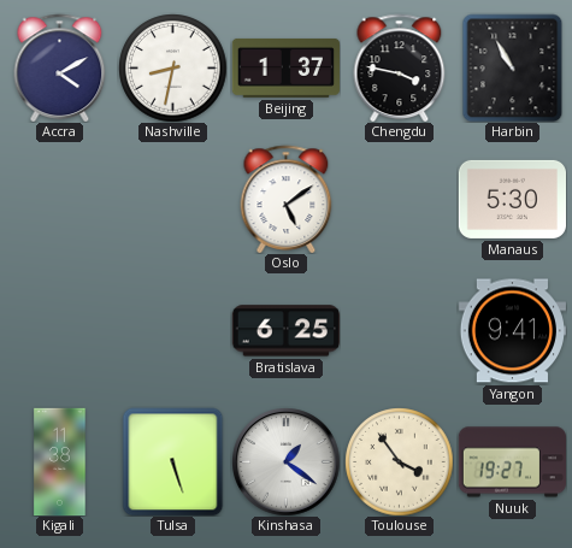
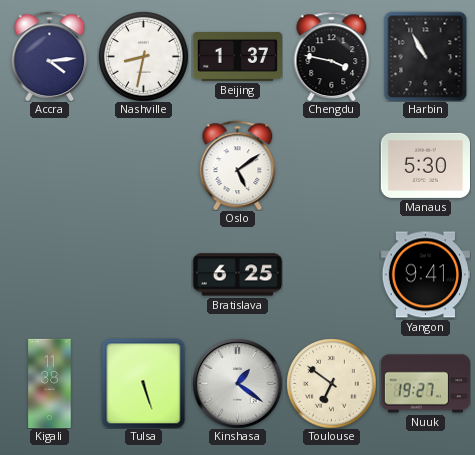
Accra: 4:10 -> 4:14 (50, 56)
Toulouse: 3:54 -> 6:51 (331, 383)
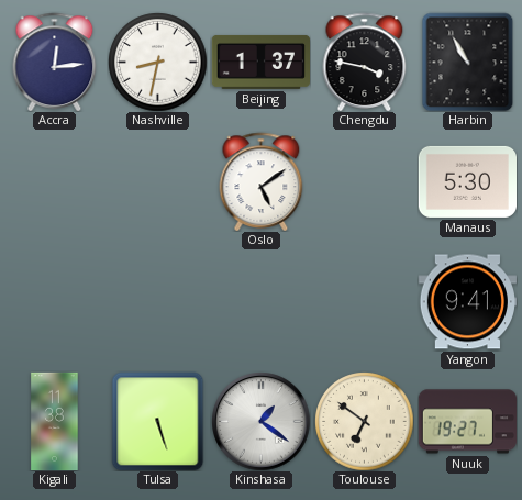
Accra: 4:14 -> 12:14 (55, 62)
Bratislava: 6:25 -> none (237, 275)
